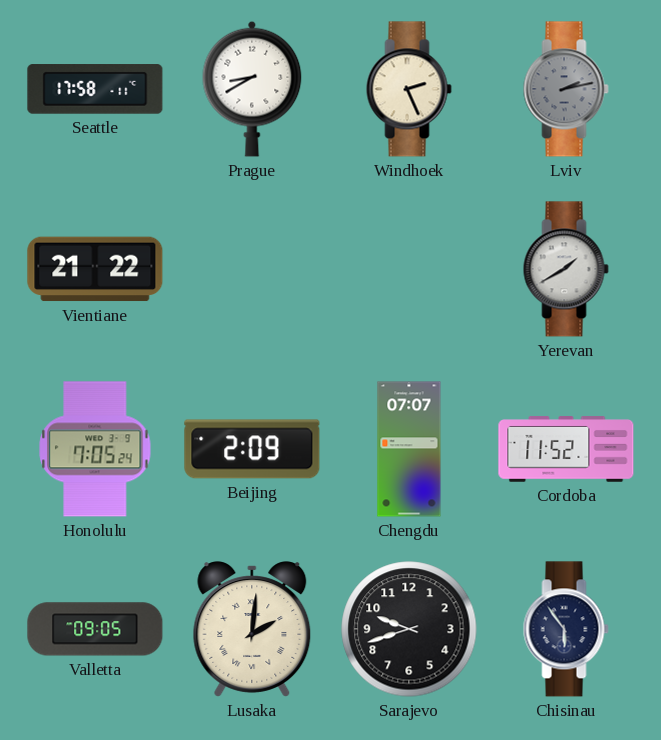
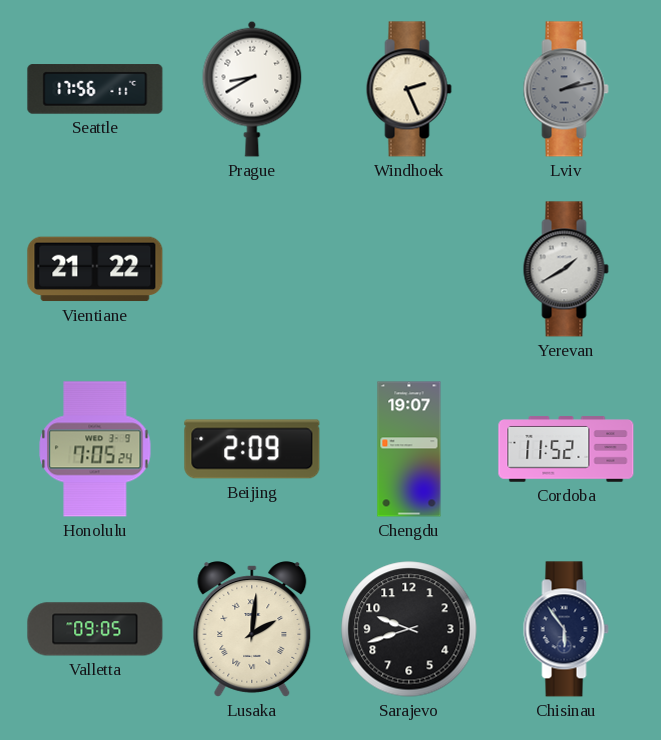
Seattle: 17:58 -> 17:56 (95, 89)
Chengdu: 07:07 -> 19:07 (409, 449)
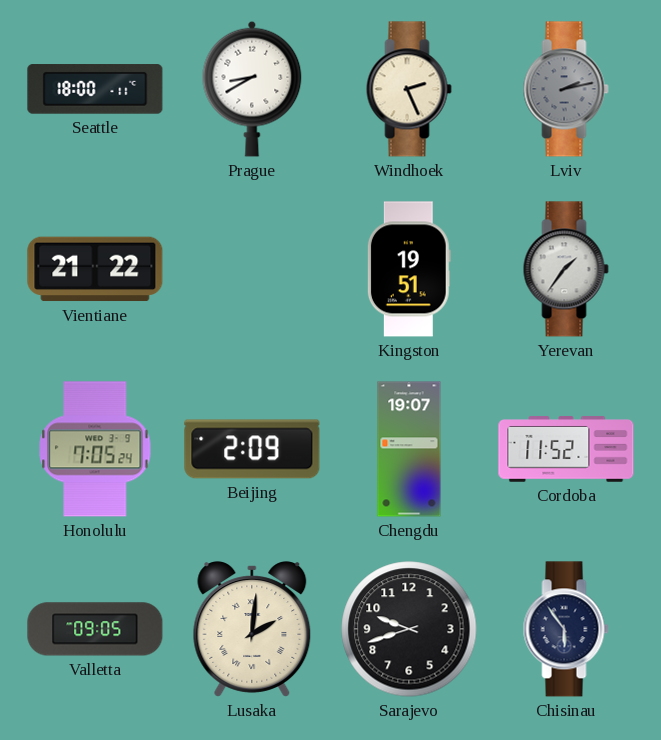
Seattle: 17:56 -> 18:00 (95, 89)
Kingston: none -> 19:51 (409, 269)
Yerevan: 1:40 -> 1:36 (566, 269)
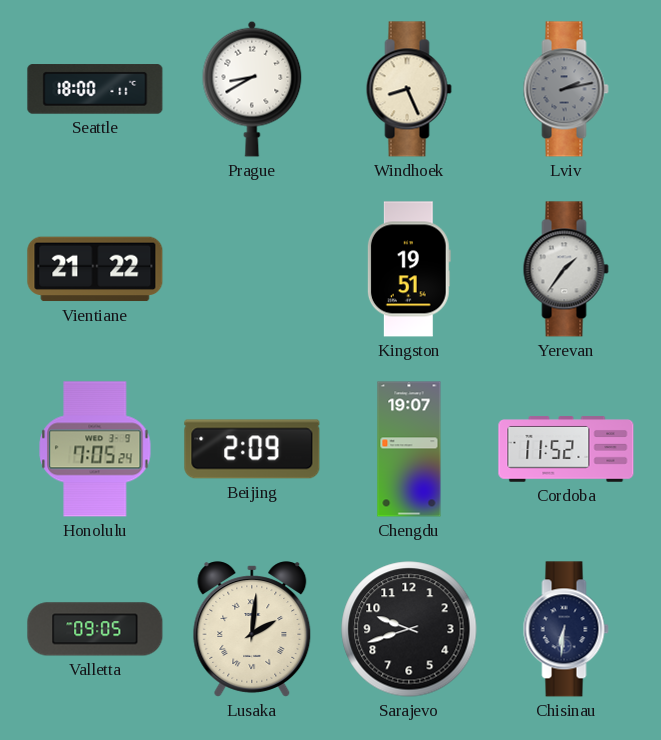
Windhoek: 2:26 -> 8:26 (409, 89)
Chisinau: 5:54 -> 6:31 (566, 629)
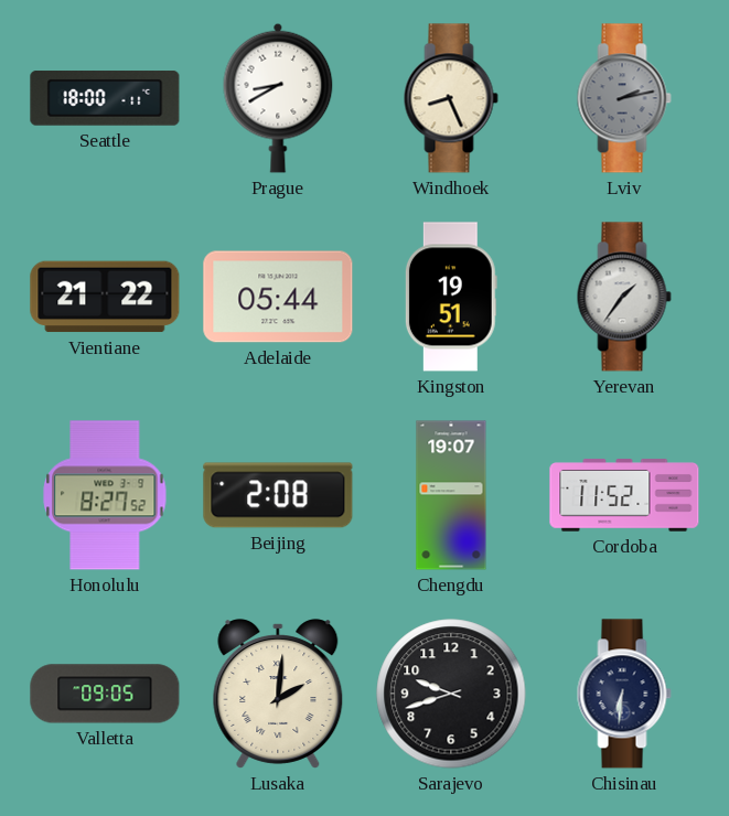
Adelaide: none -> 05:44 (278, 297)
Honolulu: 7:05 -> 8:27 (105, 495)
Beijing: 2:09 -> 2:08 (278, 495)
